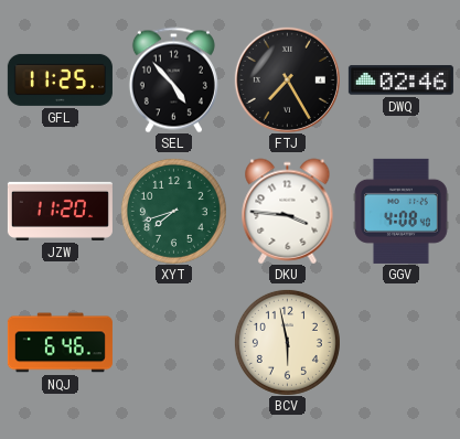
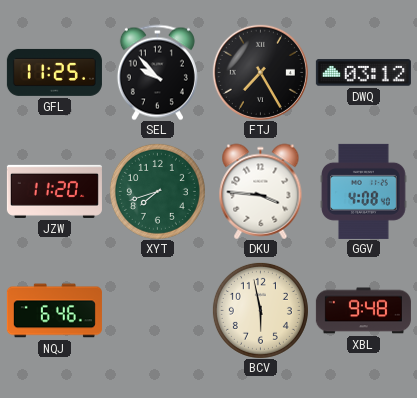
SEL: 4:53 -> 9:53 (157, 72)
DWQ: 02:46 -> 03:12 (363, 73)
XBL: none -> 9:48 (363, 311)
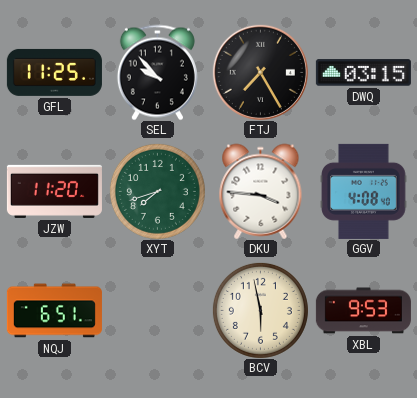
DWQ: 03:12 -> 03:15 (363, 73)
NQJ: 6:46 -> 6:51 (54, 311)
XBL: 9:48 -> 9:53 (363, 311)
